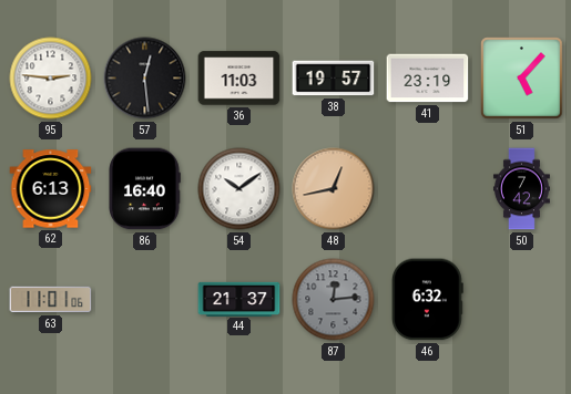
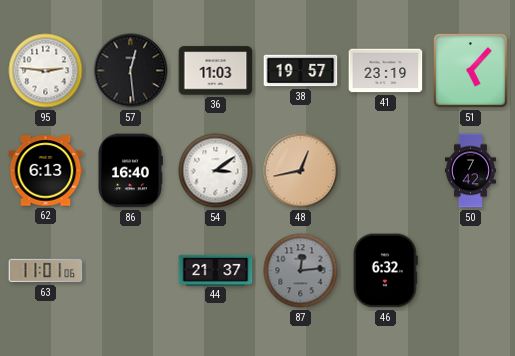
54: 10:09 -> 3:09 (216, 171)
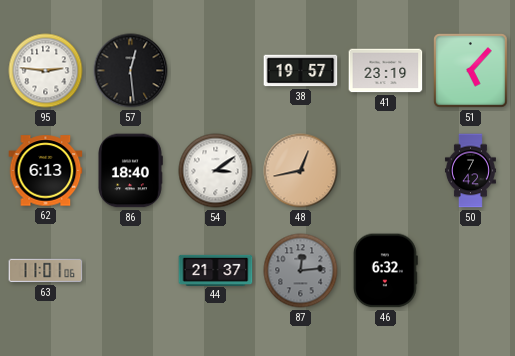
36: 11:03 -> none (216, 71)
86: 16:40 -> 18:40 (130, 171)
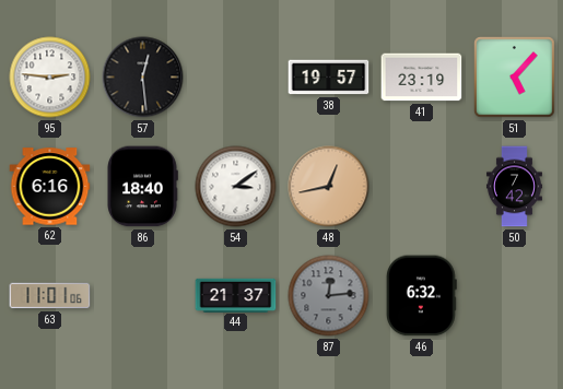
62: 6:13 -> 6:16 (50, 187)
